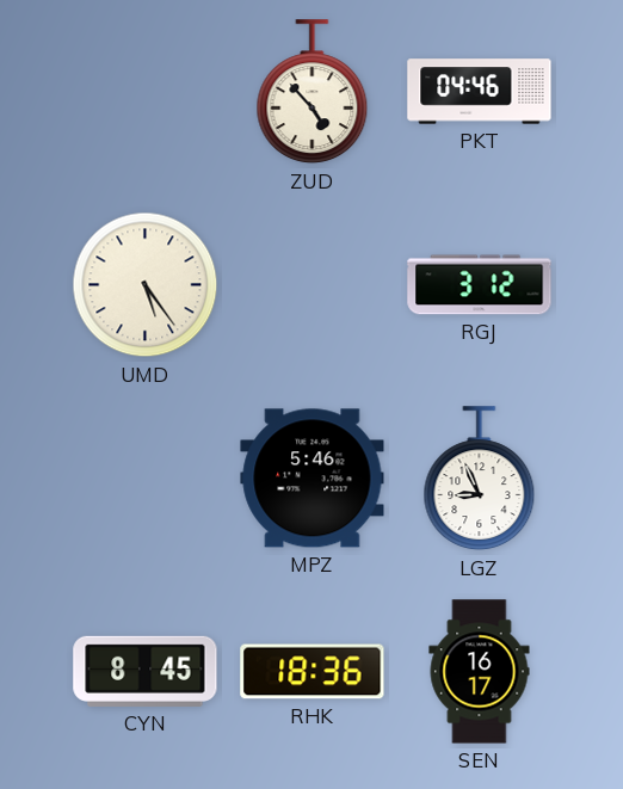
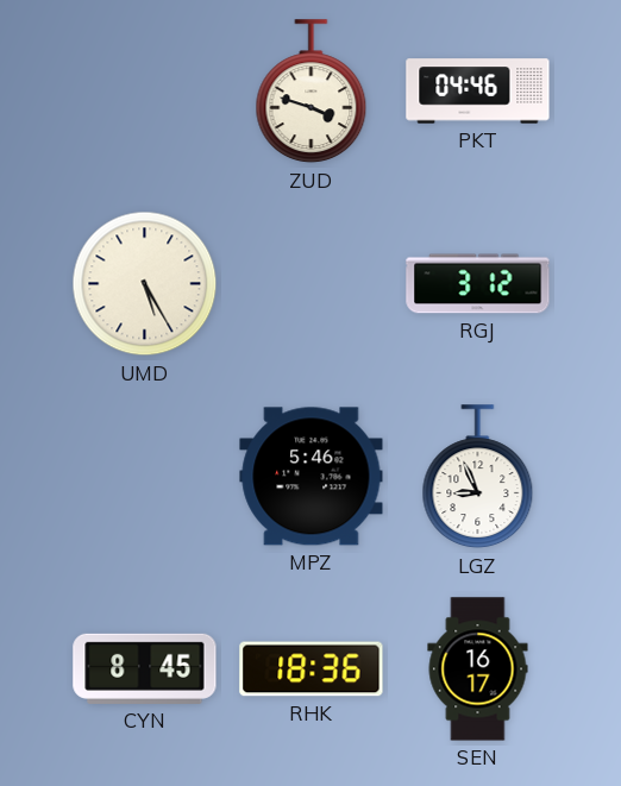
ZUD: 4:53 -> 3:48 (312, 92)
UMD: 5:24 -> 5:25 (145, 284)
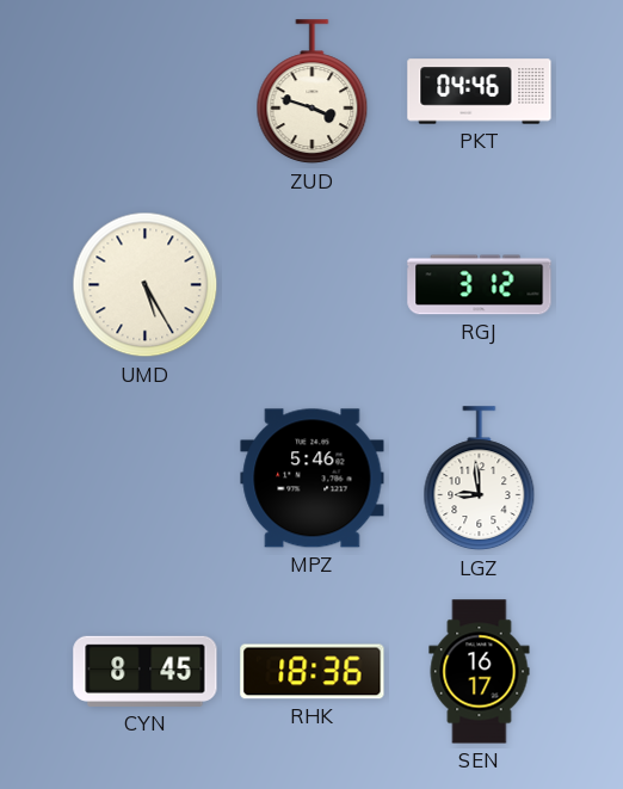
LGZ: 8:56 -> 8:59 (480, 479)
